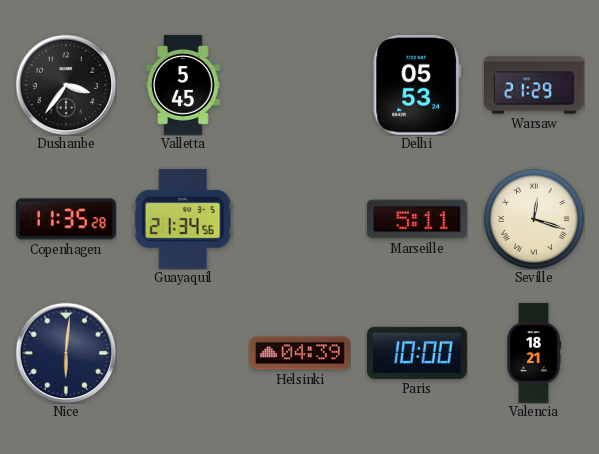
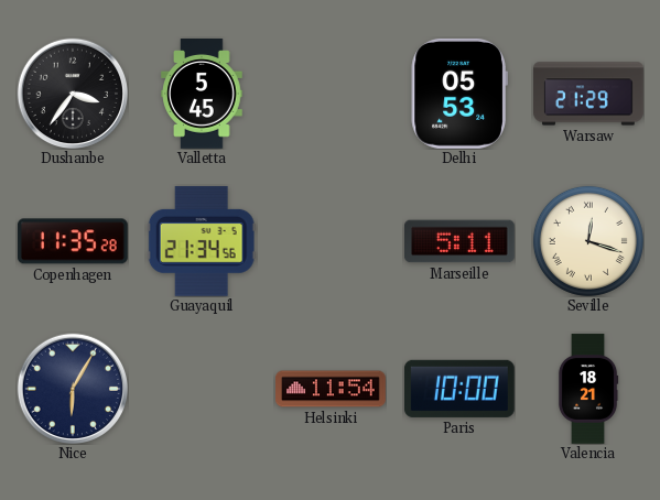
Nice: 6:01 -> 6:05 (72, 388)
Helsinki: 04:39 -> 11:54 (332, 389)
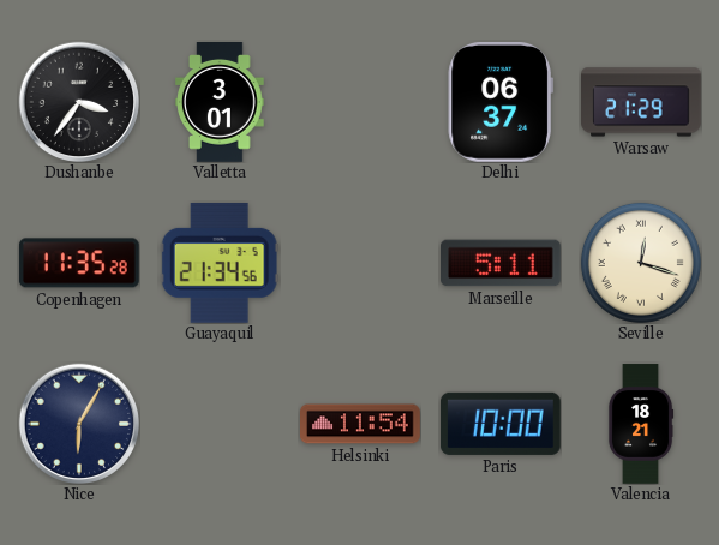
Valletta: 5:45 -> 3:01 (220, 103)
Delhi: 05:53 -> 06:37 (501, 102)
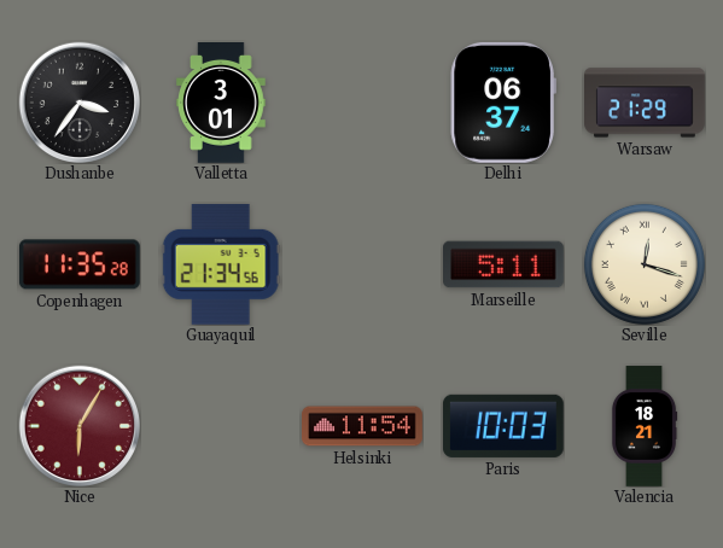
Nice dial: navy -> burgundy (78, 425)
Paris: 10:00 -> 10:03 (503, 426)
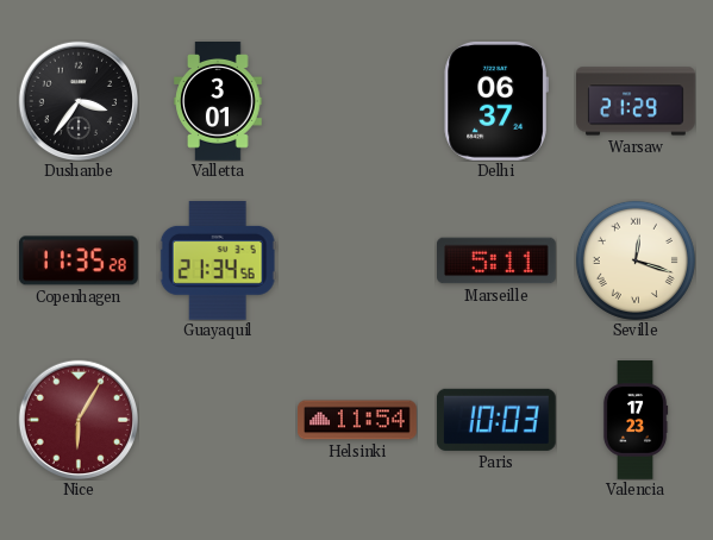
Valencia: 18:21 -> 17:23 (636, 420)
